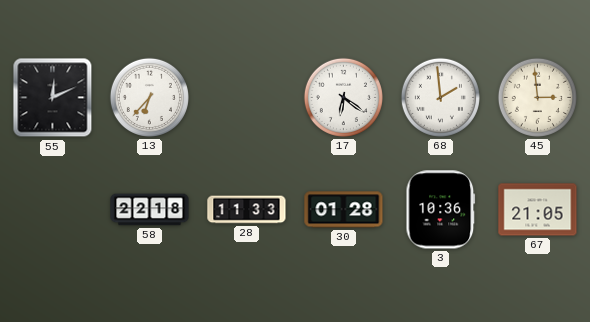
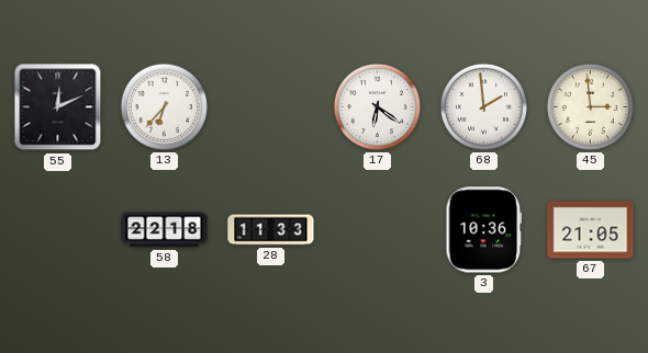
30: 01:28 -> none (344, 210)
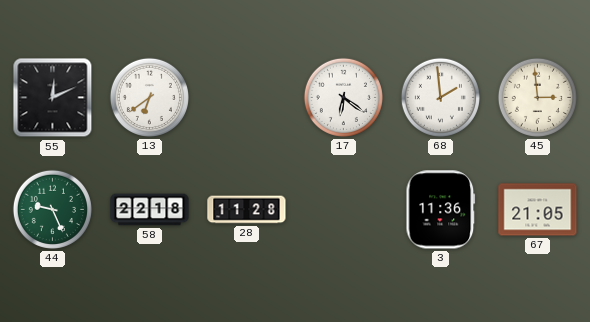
13: 6:37 -> 6:39 (149, 97)
44: none -> 9:26 (52, 209)
28: 11:33 -> 11:28 (247, 210)
3: 10:36 -> 11:36 (441, 210)
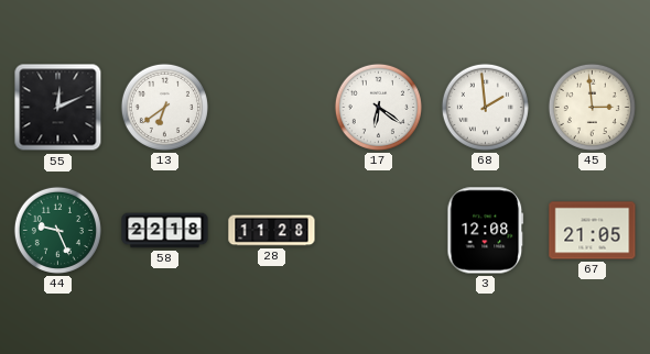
3: 11:36 -> 12:08 (486, 231)
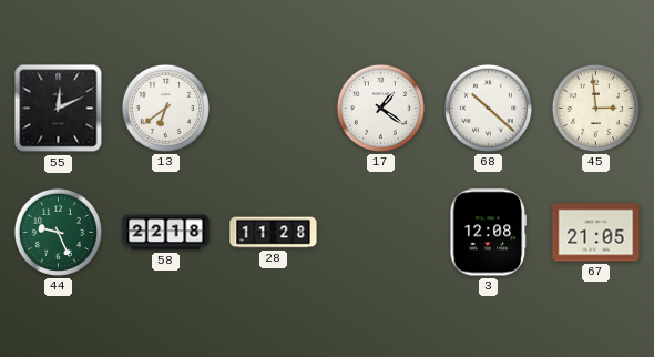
17: 6:21 -> 1:21 (380, 108)
68: 1:59 -> 10:22 (488, 108)
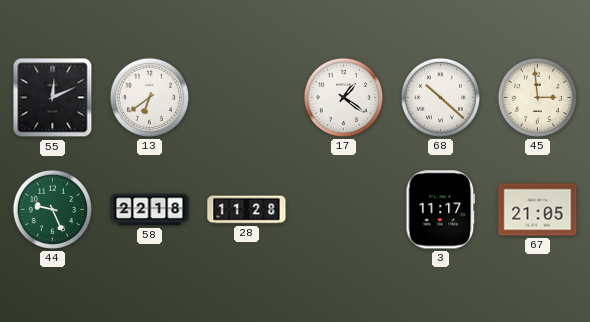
3: 12:08 -> 11:17 (441, 210)
